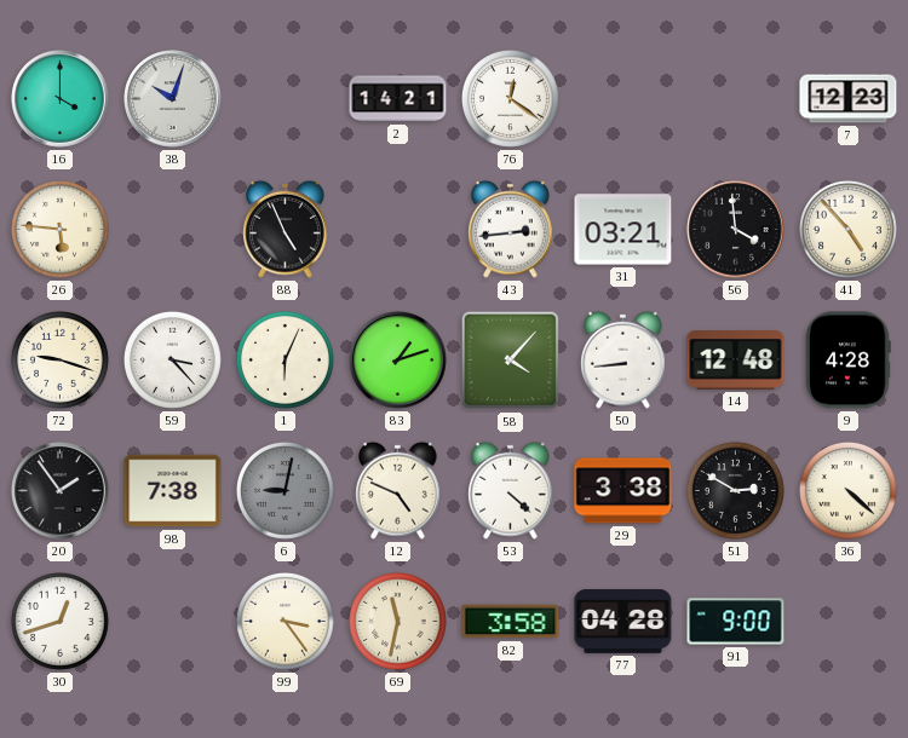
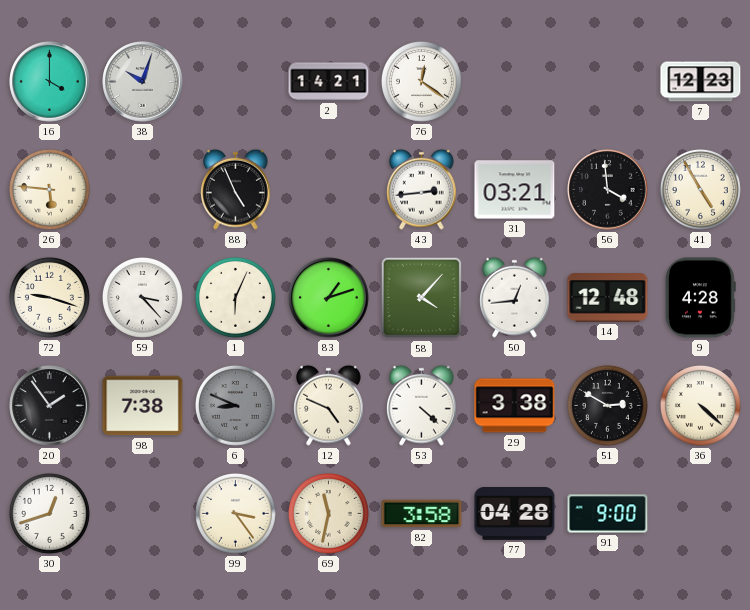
41: 4:53 -> 4:55 (700, 189)
50: 8:44 -> 12:44 (515, 297)
6: 9:02 -> 8:49 (235, 405)
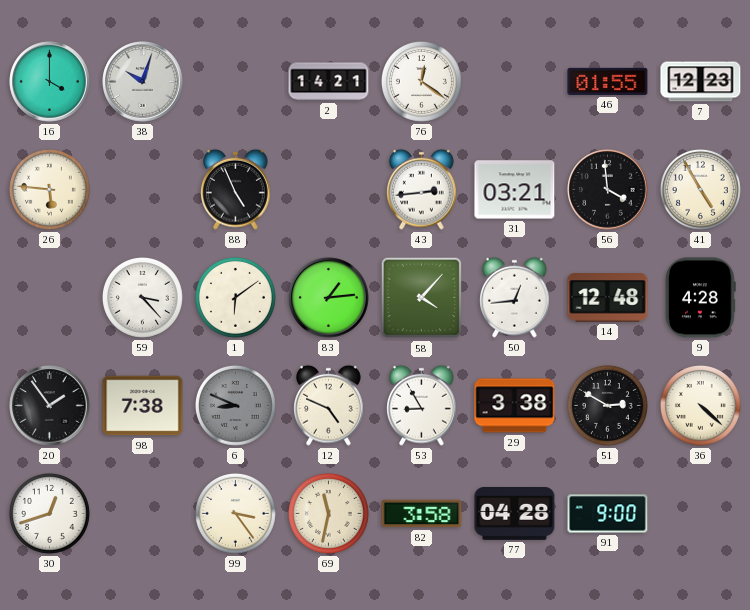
46: none -> 01:55 (608, 81)
72: 9:18 -> none (49, 297)
1: 6:04 -> 6:09 (235, 297)
83: 1:12 -> 1:14 (329, 298)
53: 4:22 -> 8:55 (422, 405)
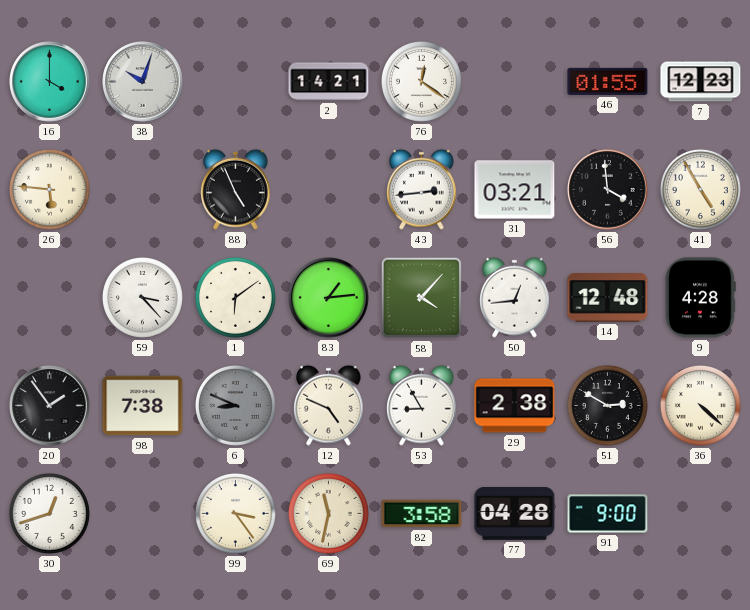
29: 3:38 -> 2:38 (515, 406)
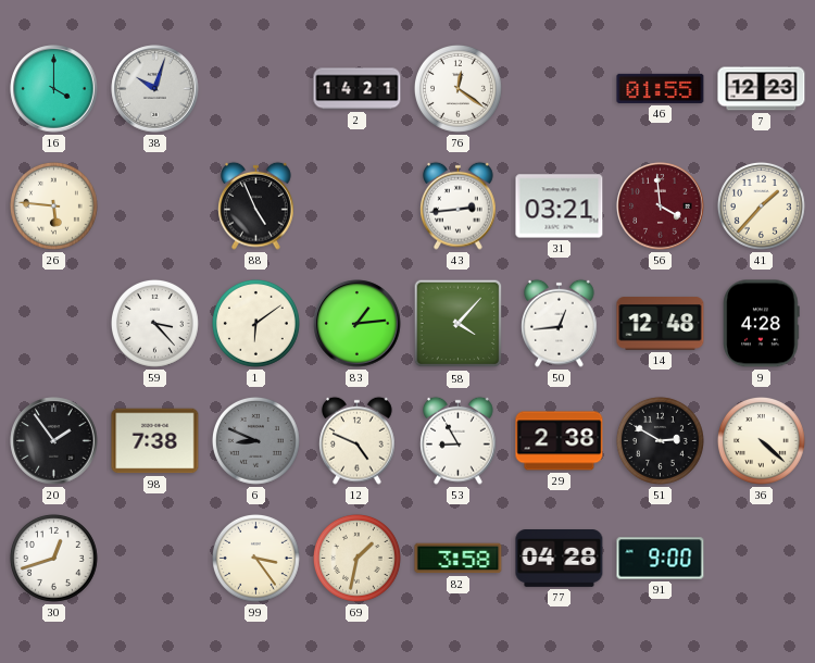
56 dial: black -> burgundy (661, 207)
41: 4:55 -> 1:37 (761, 205)
69: 11:32 -> 1:32 (356, 558)
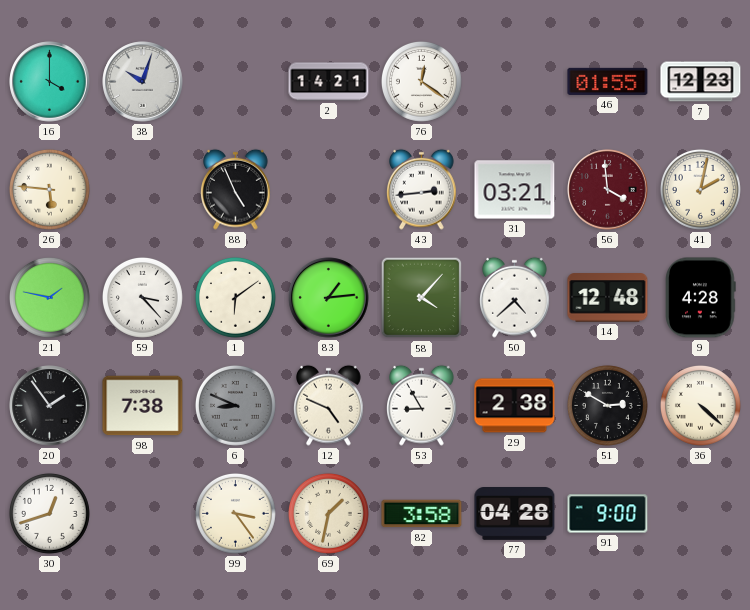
41: 1:37 -> 2:02 (700, 189)
21: none -> 1:47 (49, 297)
50: 12:44 -> 4:38 (515, 297)
